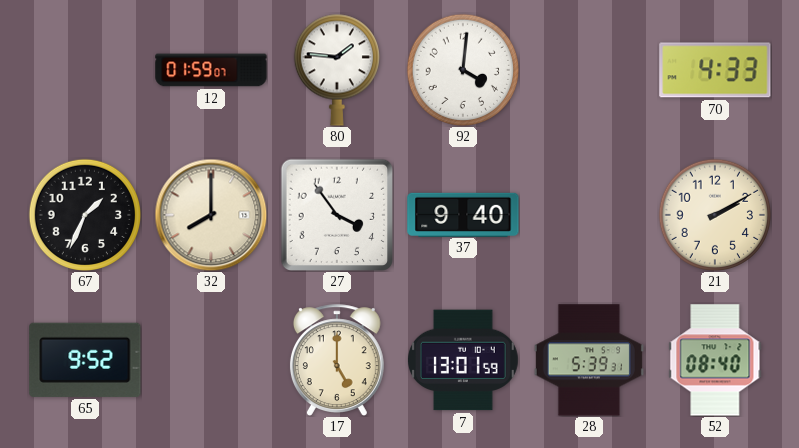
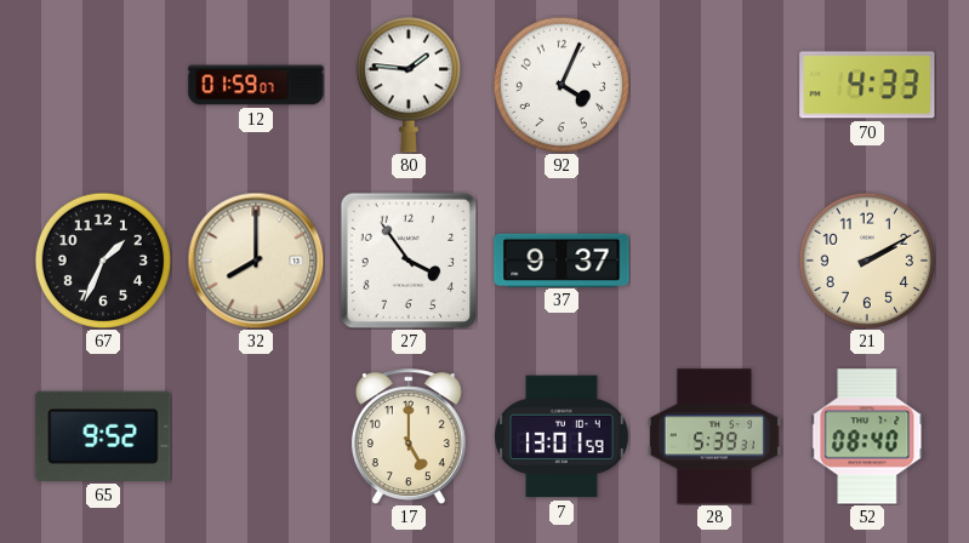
92: 4:01 -> 4:04 (560, 84)
37: 9:40 -> 9:37 (562, 259)
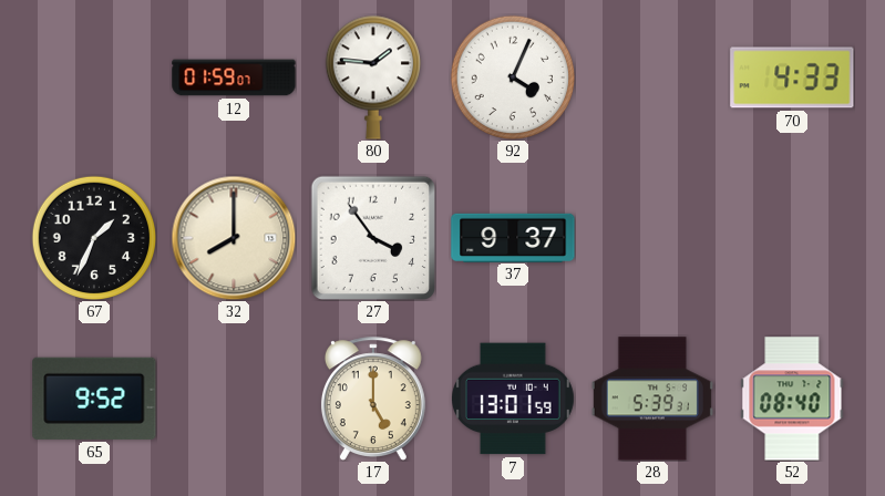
21: 2:10 -> none (866, 259)
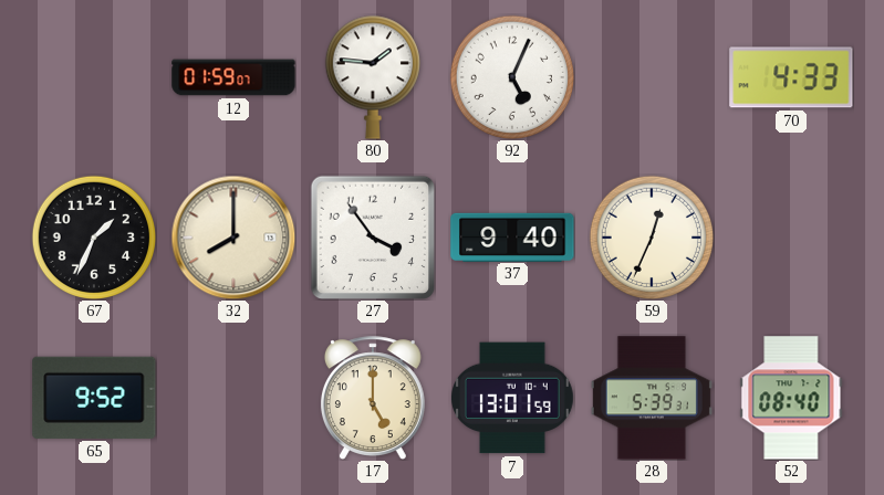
92: 4:04 -> 5:04 (511, 76)
37: 9:37 -> 9:40 (512, 236)
59: none -> 12:34 (651, 236)
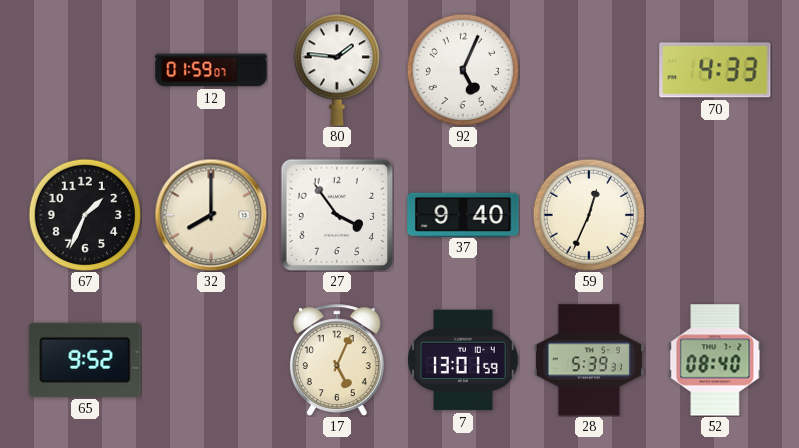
17: 5:00 -> 5:04 (337, 360)
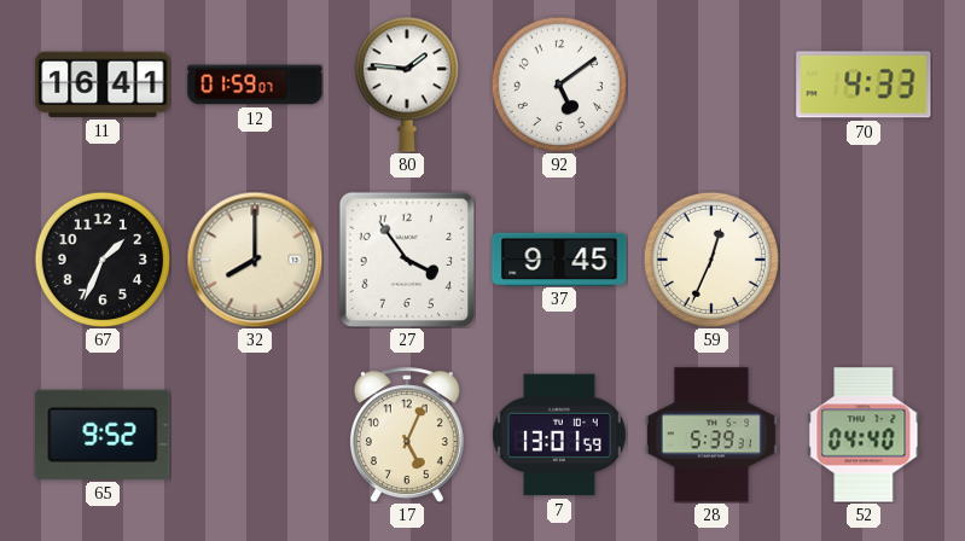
11: none -> 16:41 (103, 85)
92: 5:04 -> 5:09 (558, 83)
37: 9:40 -> 9:45 (559, 258)
52: 08:40 -> 04:40 (864, 435)
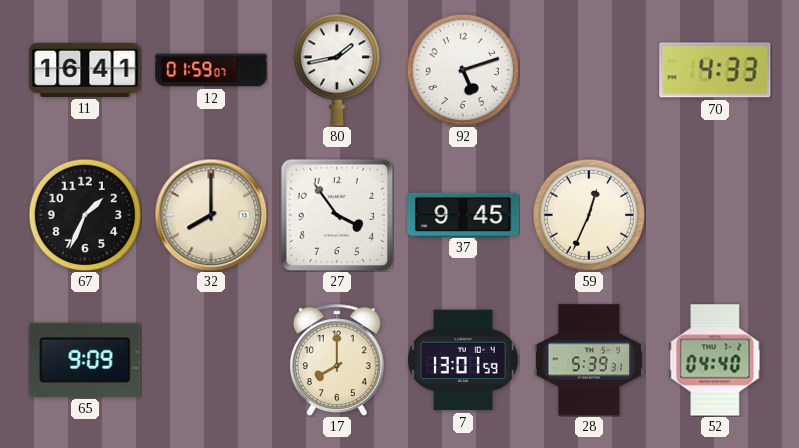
80: 1:46 -> 1:43 (337, 70)
92: 5:09 -> 5:12 (462, 69)
65: 9:52 -> 9:09 (85, 360)
17: 5:04 -> 8:00 (337, 360)
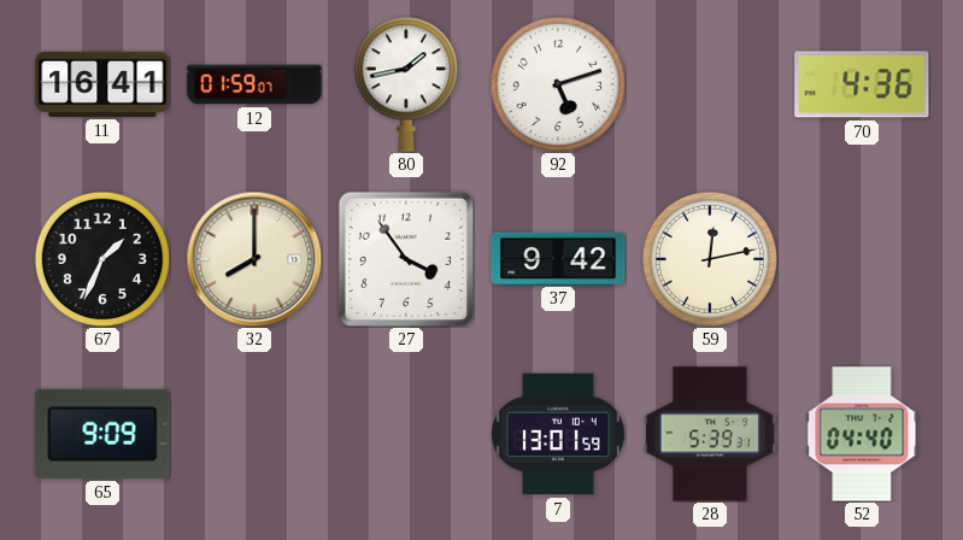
70: 4:33 -> 4:36 (862, 84)
37: 9:45 -> 9:42 (558, 258)
59: 12:34 -> 12:13 (709, 258)
17: 8:00 -> none (337, 360)
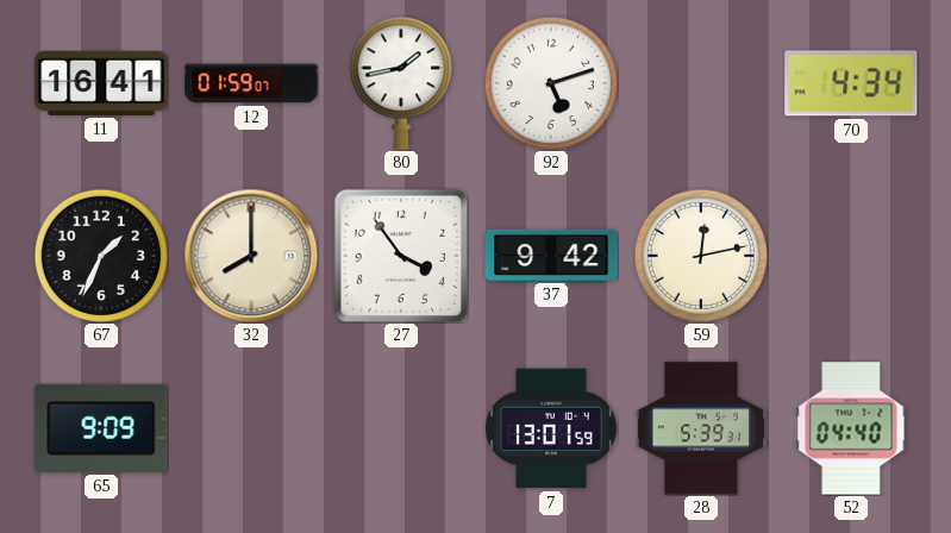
70: 4:36 -> 4:34 (851, 83)
